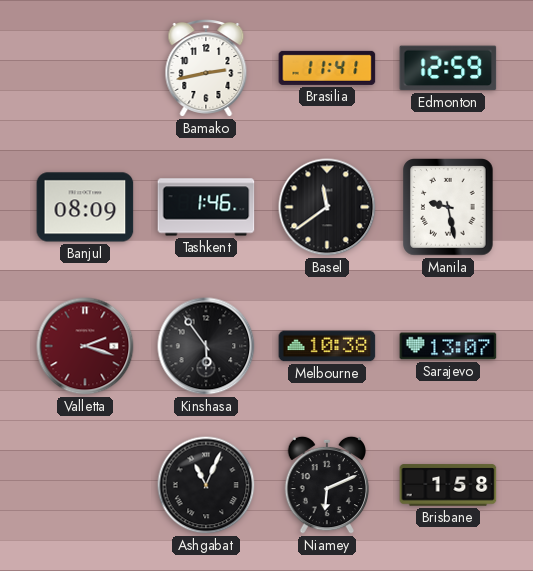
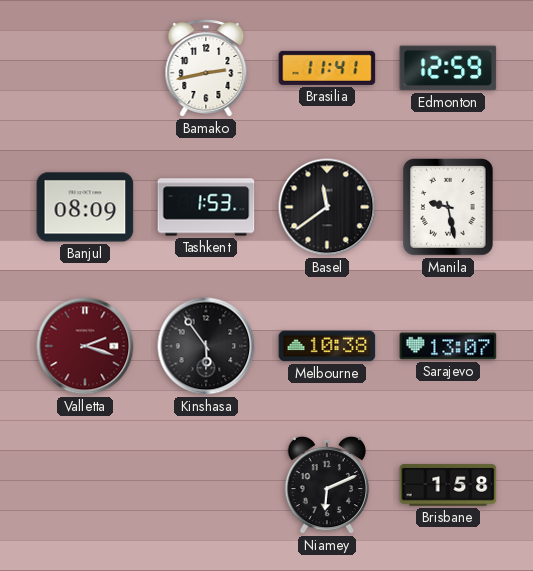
Tashkent: 1:46 -> 1:53 (206, 207)
Ashgabat: 11:04 -> none (206, 485)
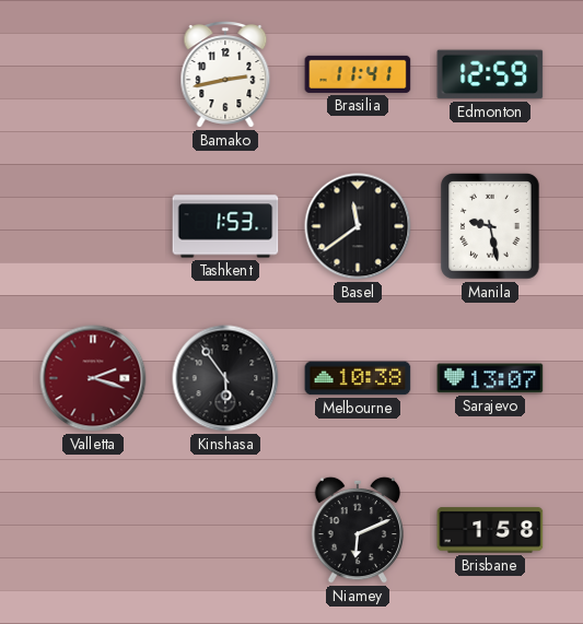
Banjul: 08:09 -> none (85, 207)
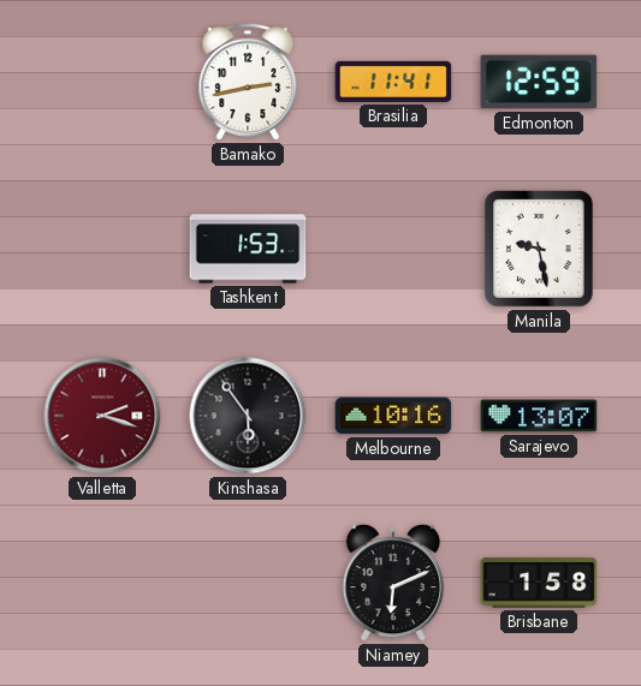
Basel: 11:39 -> none (358, 226)
Melbourne: 10:38 -> 10:16 (393, 416)
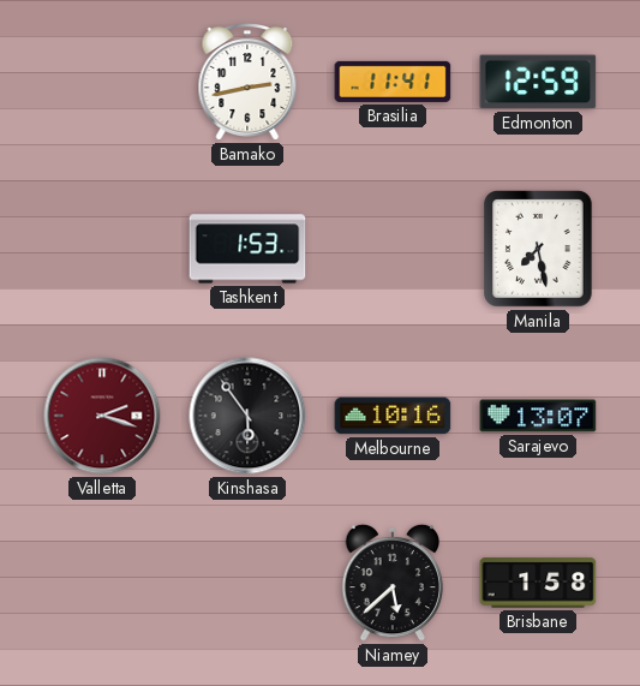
Manila: 9:28 -> 7:28 (539, 249)
Niamey: 6:11 -> 5:38 (393, 583)
